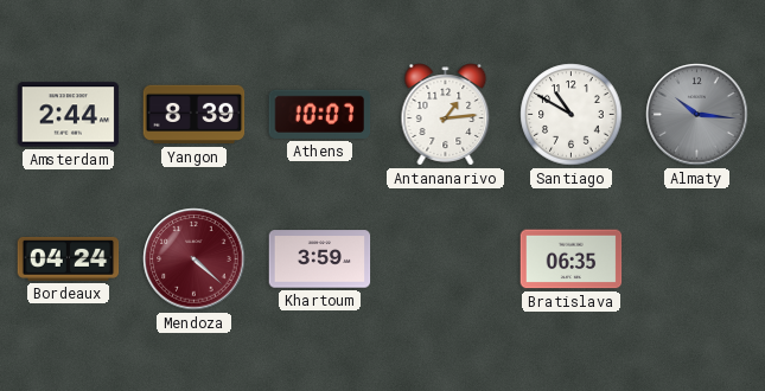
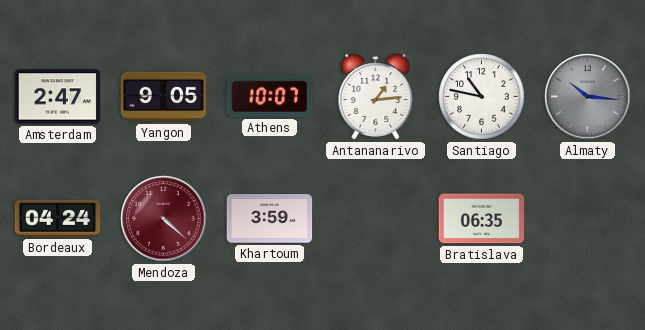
Amsterdam: 2:44 -> 2:47 (58, 97)
Yangon: 8:39 -> 9:05 (164, 97)
Santiago: 10:50 -> 10:47 (482, 97)
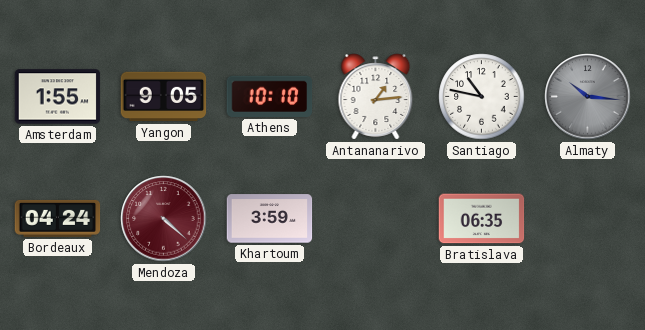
Amsterdam: 2:47 -> 1:55 (58, 97)
Athens: 10:07 -> 10:10 (270, 96)
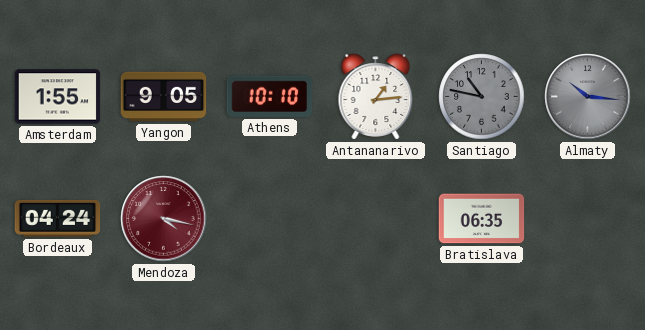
Santiago dial: white -> grey (482, 97)
Mendoza: 4:22 -> 4:17 (164, 219)
Khartoum: 3:59 -> none (270, 219)
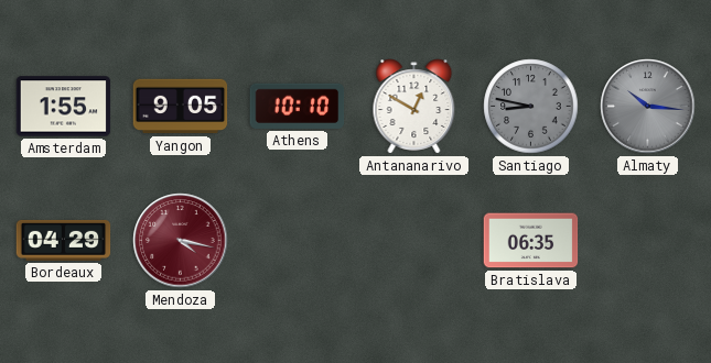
Antananarivo: 1:14 -> 12:50 (414, 107)
Santiago: 10:47 -> 8:47 (531, 107)
Bordeaux: 04:24 -> 04:29 (64, 240)
